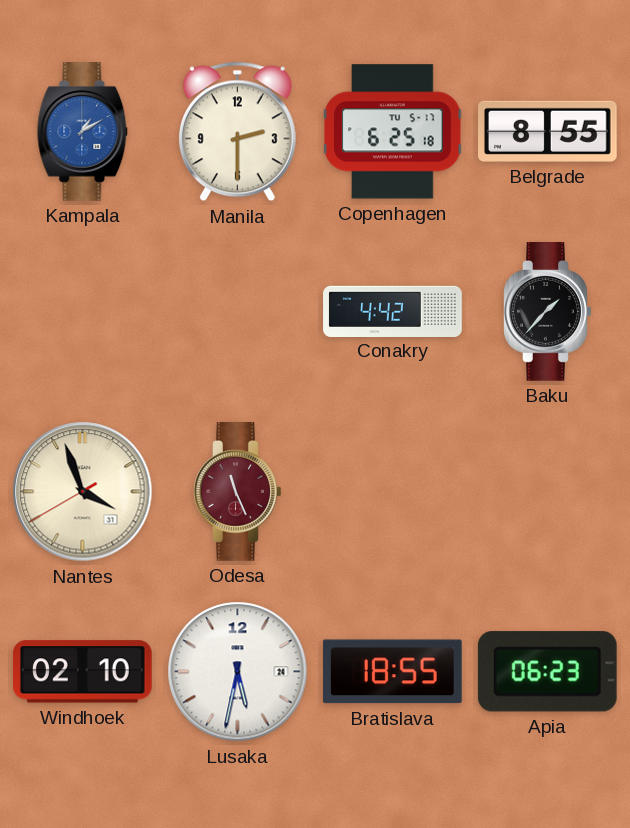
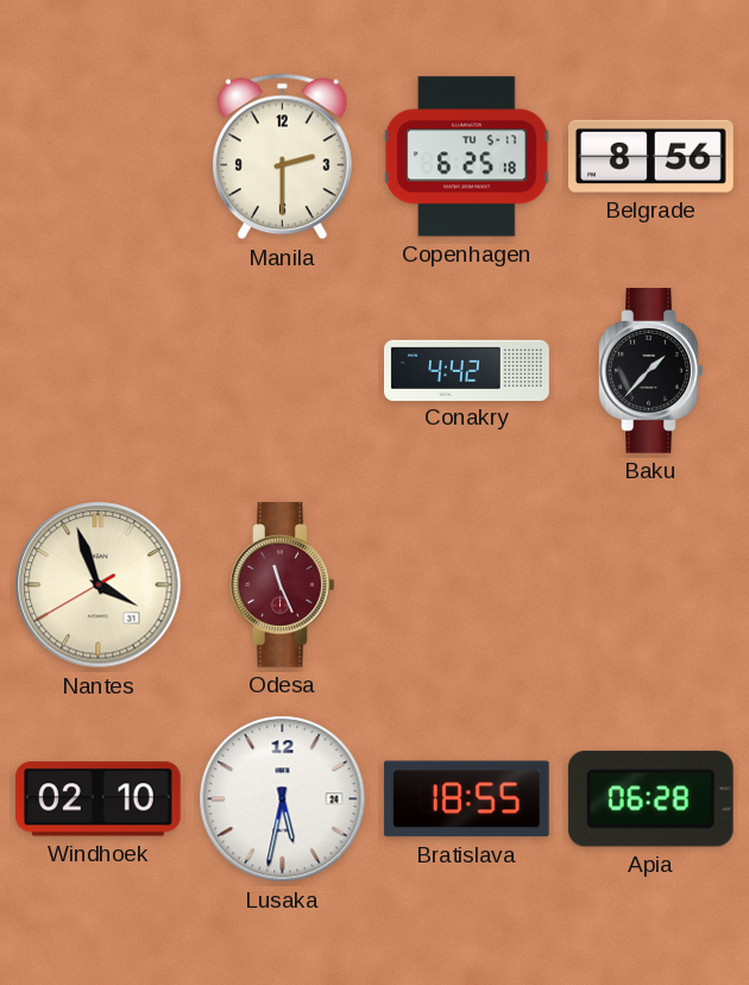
Kampala: 1:10 -> none (83, 132)
Belgrade: 8:55 -> 8:56 (652, 156)
Apia: 06:23 -> 06:28 (650, 799)
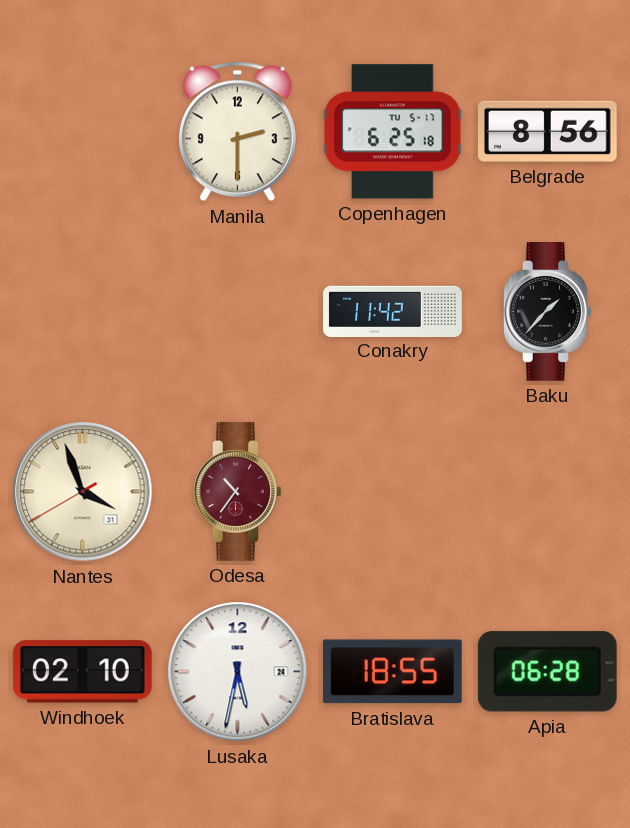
Conakry: 4:42 -> 11:42 (393, 311)
Odesa: 11:26 -> 10:36 (238, 492)
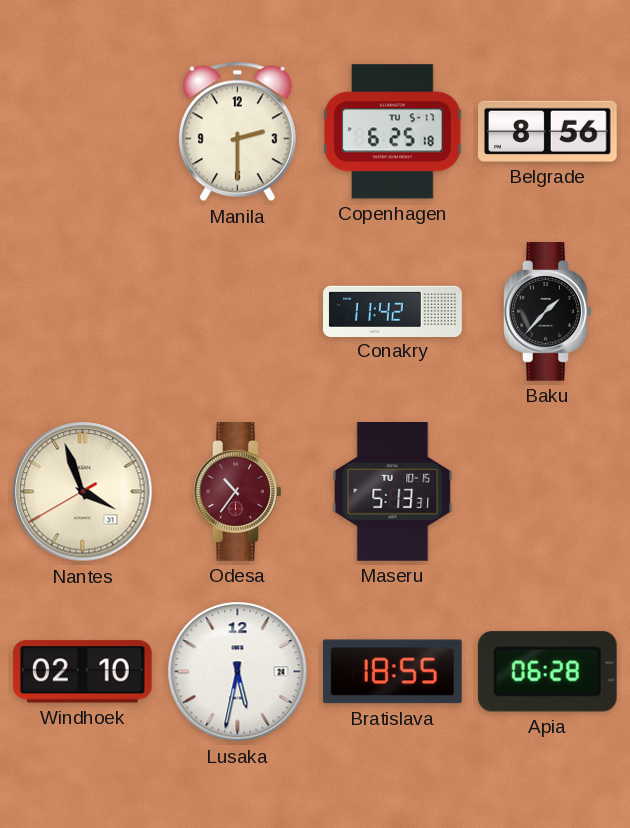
Maseru: none -> 5:13 (393, 492)
